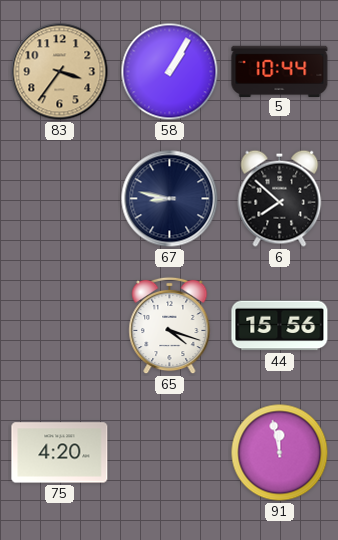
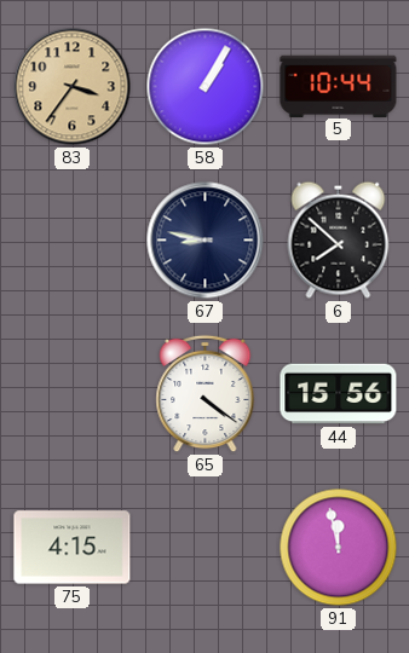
65: 4:18 -> 4:21 (206, 394)
75: 4:20 -> 4:15 (73, 548)
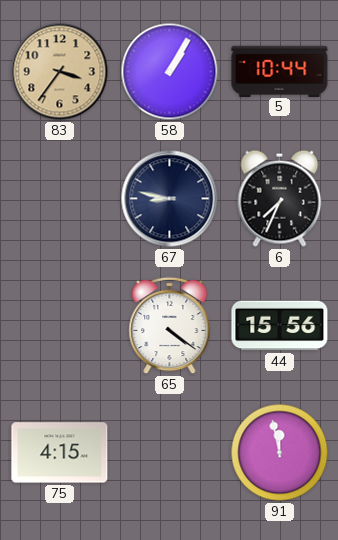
6: 7:52 -> 7:34 (280, 198)
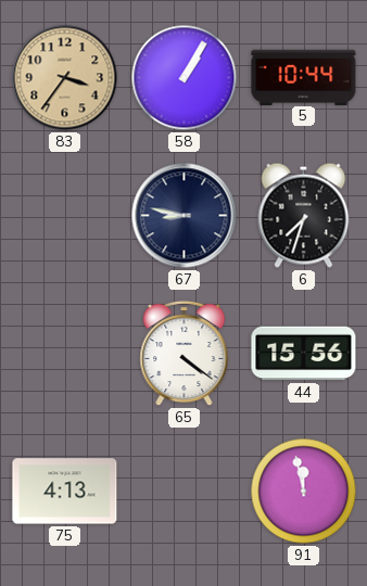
6: 7:34 -> 7:33 (304, 215)
75: 4:15 -> 4:13 (65, 492)
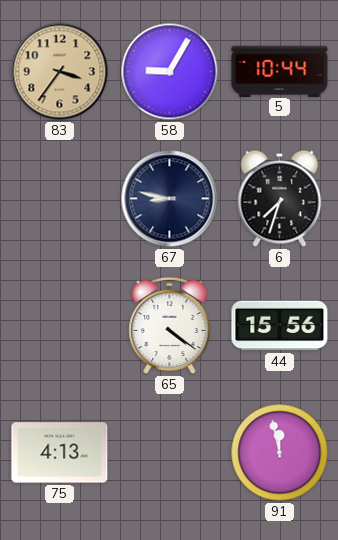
58: 1:05 -> 9:05 (170, 72)
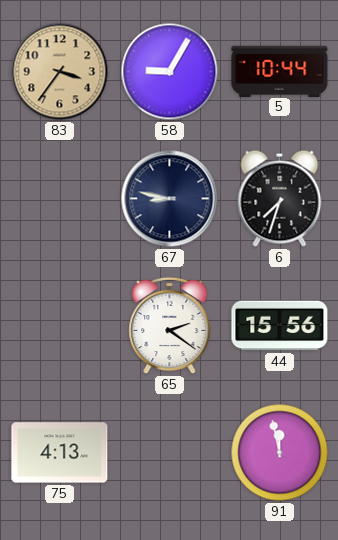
65: 4:21 -> 2:21 (170, 326)
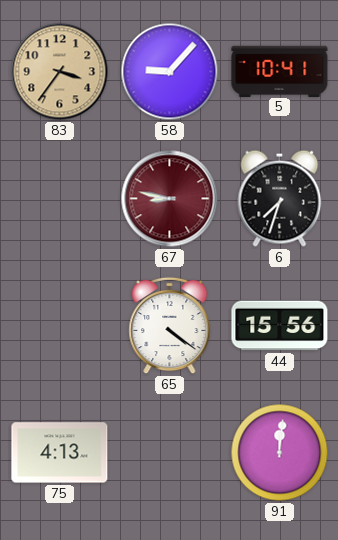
58: 9:05 -> 9:07 (170, 72)
5: 10:44 -> 10:41 (280, 71)
67 dial: navy -> burgundy (170, 199)
65: 2:21 -> 4:21 (170, 326)
91: 11:58 -> 12:01 (280, 453)
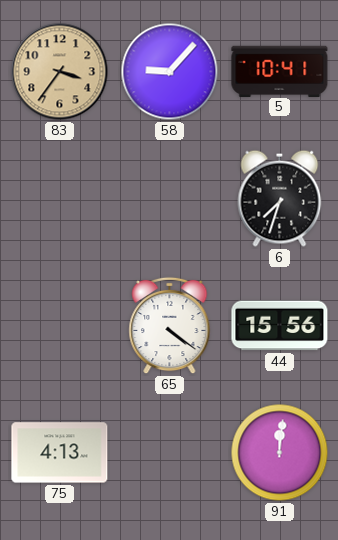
67: 8:47 -> none (170, 199)
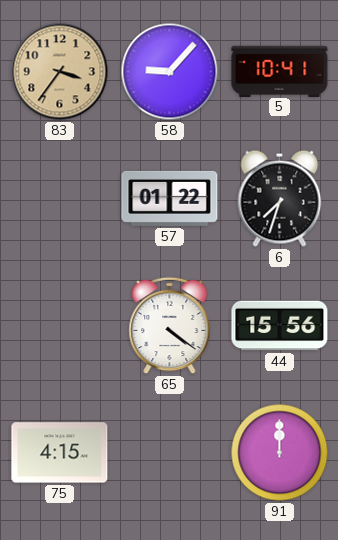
57: none -> 01:22 (170, 198)
75: 4:13 -> 4:15 (60, 453)
91: 12:01 -> 12:00 (280, 453)
